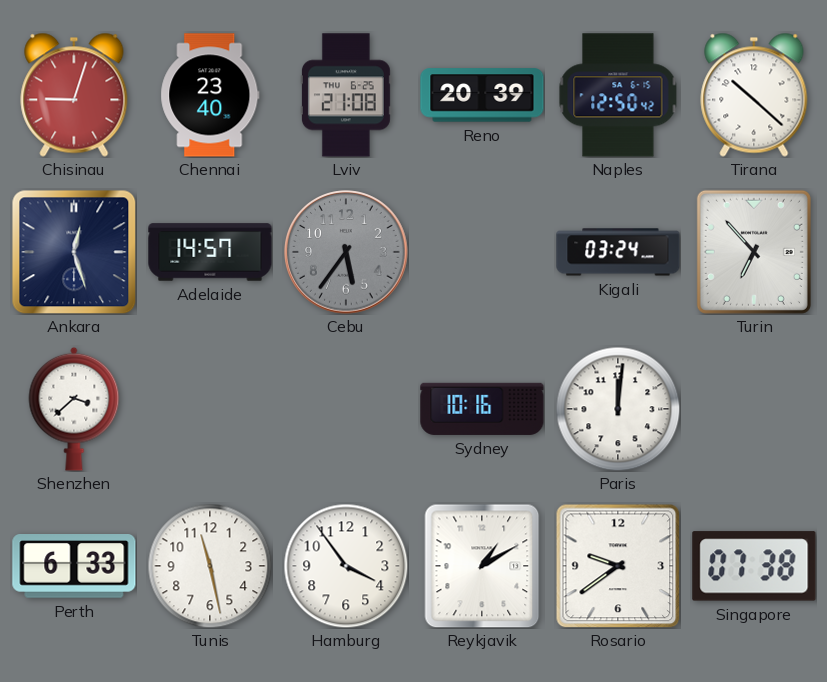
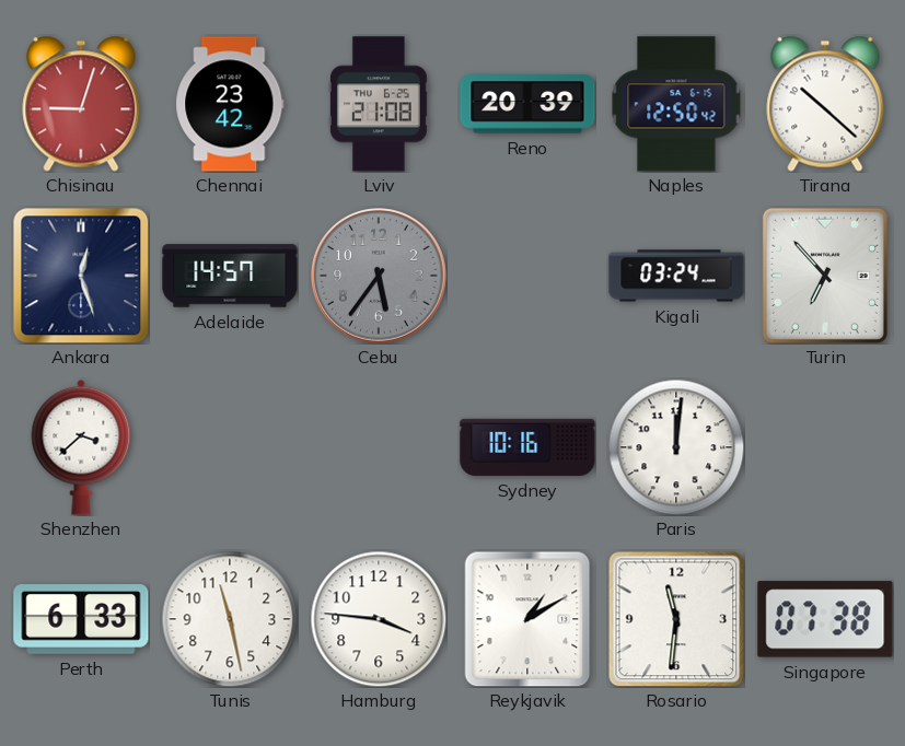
Chennai: 23:40 -> 23:42 (230, 104)
Hamburg: 3:54 -> 3:46 (379, 619)
Rosario: 9:39 -> 11:31 (676, 619)
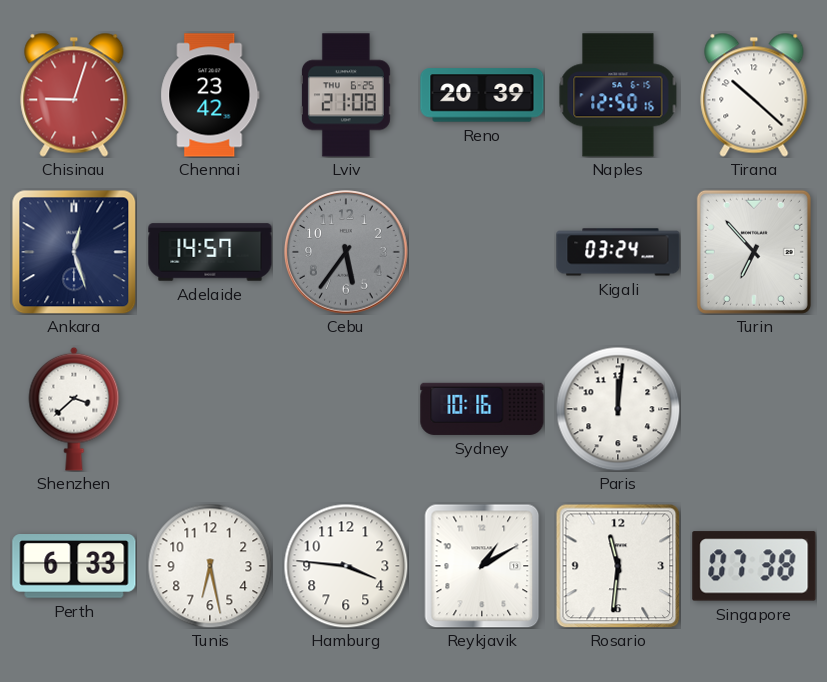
Naples: 12:50:42 -> 12:50:16 (618, 95)
Tunis: 11:28 -> 6:28 (210, 566)
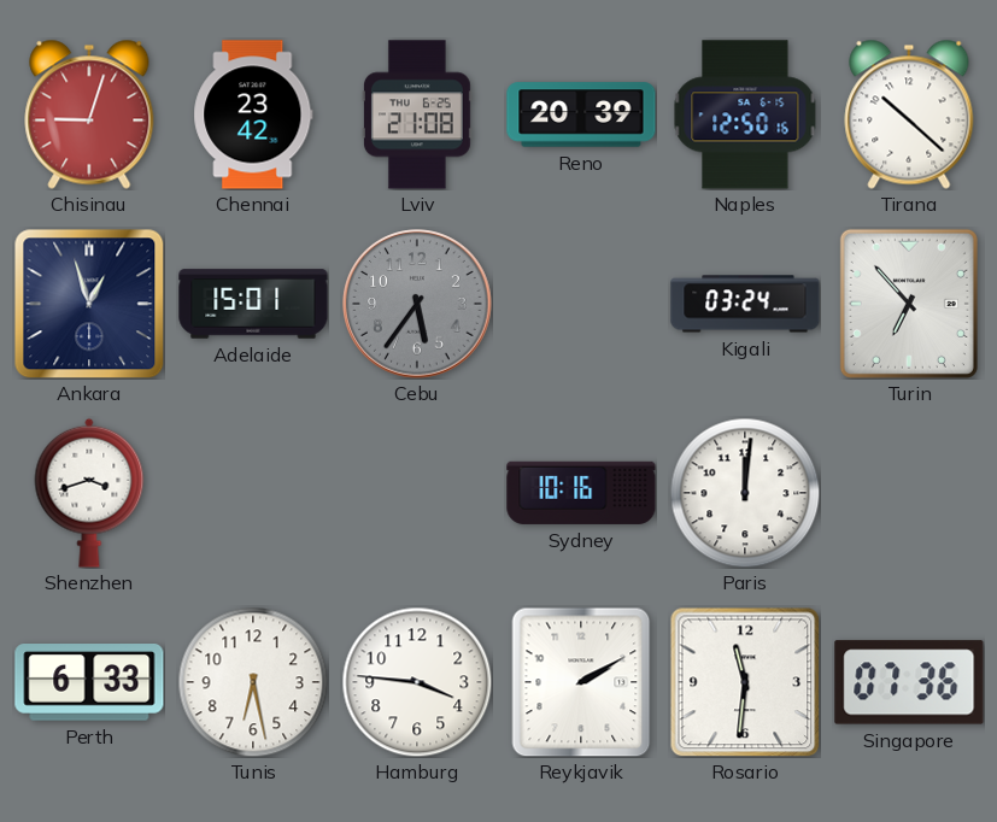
Ankara: 12:27 -> 12:57 (89, 304)
Adelaide: 14:57 -> 15:01 (253, 304)
Shenzhen: 3:38 -> 3:42 (89, 493)
Reykjavik: 1:10 -> 2:10 (581, 682)
Singapore: 07:38 -> 07:36 (909, 682)
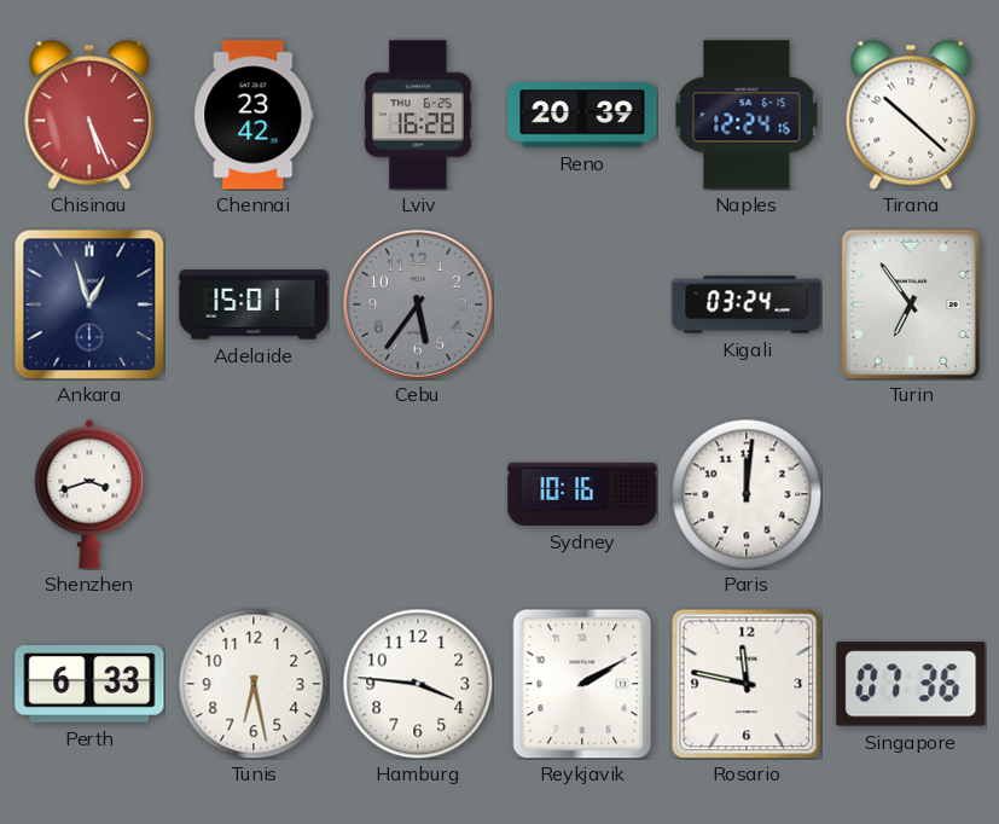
Chisinau: 9:03 -> 5:26 (89, 115)
Lviv: 21:08 -> 16:28 (418, 115)
Naples: 12:50 -> 12:24 (747, 115)
Turin: 6:53 -> 6:54 (911, 304)
Rosario: 11:31 -> 11:47 (747, 684)
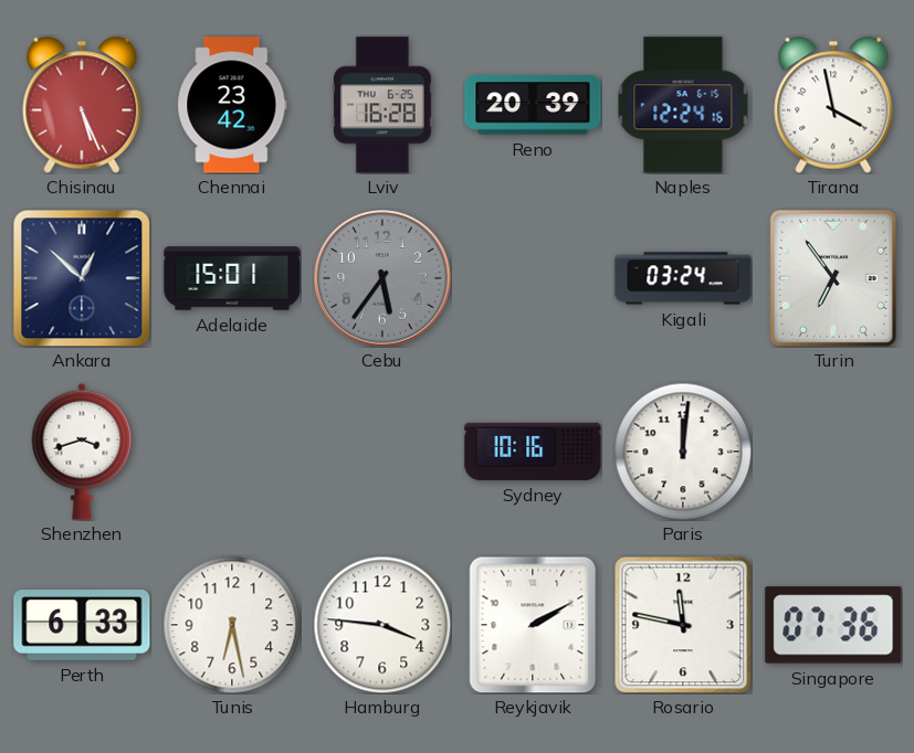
Tirana: 10:22 -> 3:58 (833, 105)
Ankara: 12:57 -> 12:52 (82, 278)
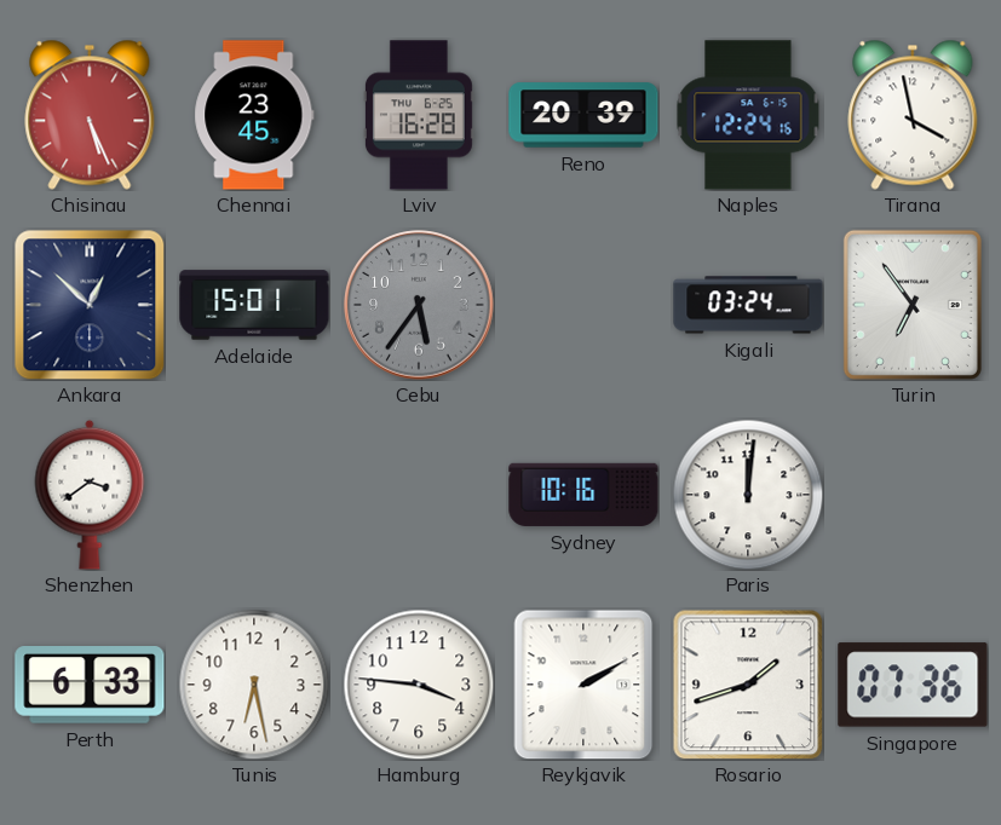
Chennai: 23:42 -> 23:45 (254, 115)
Shenzhen: 3:42 -> 3:39 (90, 495)
Rosario: 11:47 -> 1:42 (748, 685)
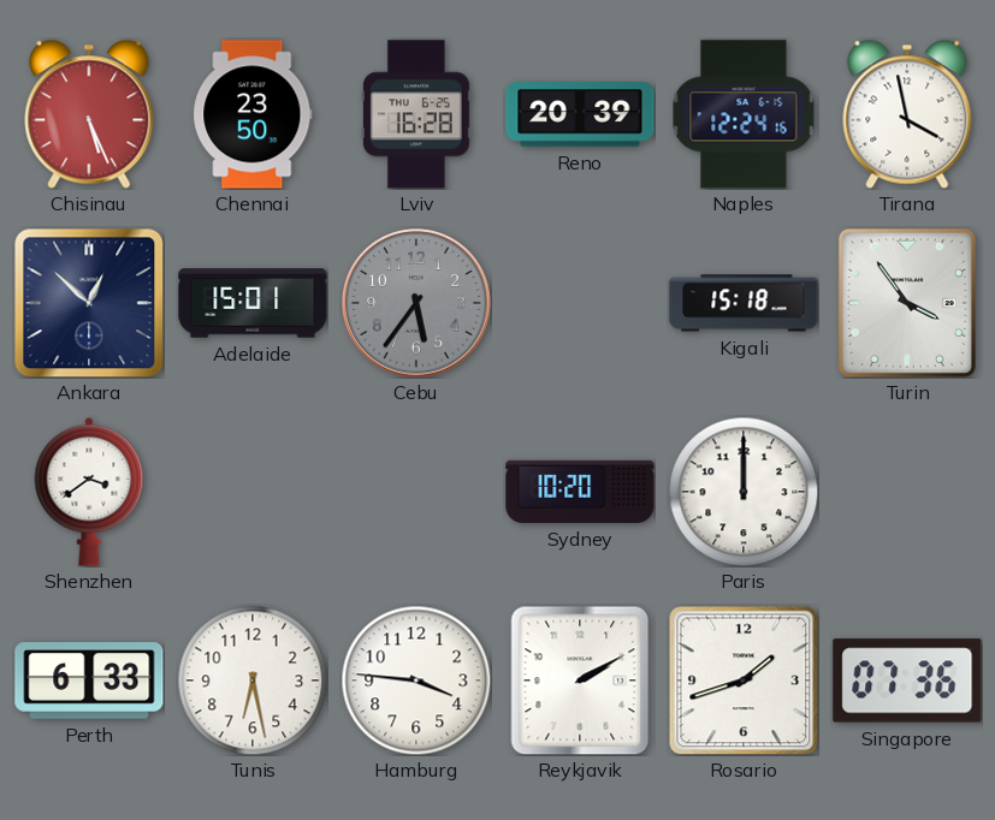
Chennai: 23:45 -> 23:50 (253, 114)
Kigali: 03:24 -> 15:18 (744, 303)
Turin: 6:54 -> 3:54 (907, 303)
Sydney: 10:16 -> 10:20 (580, 492)
Paris: 12:01 -> 12:00 (744, 492)
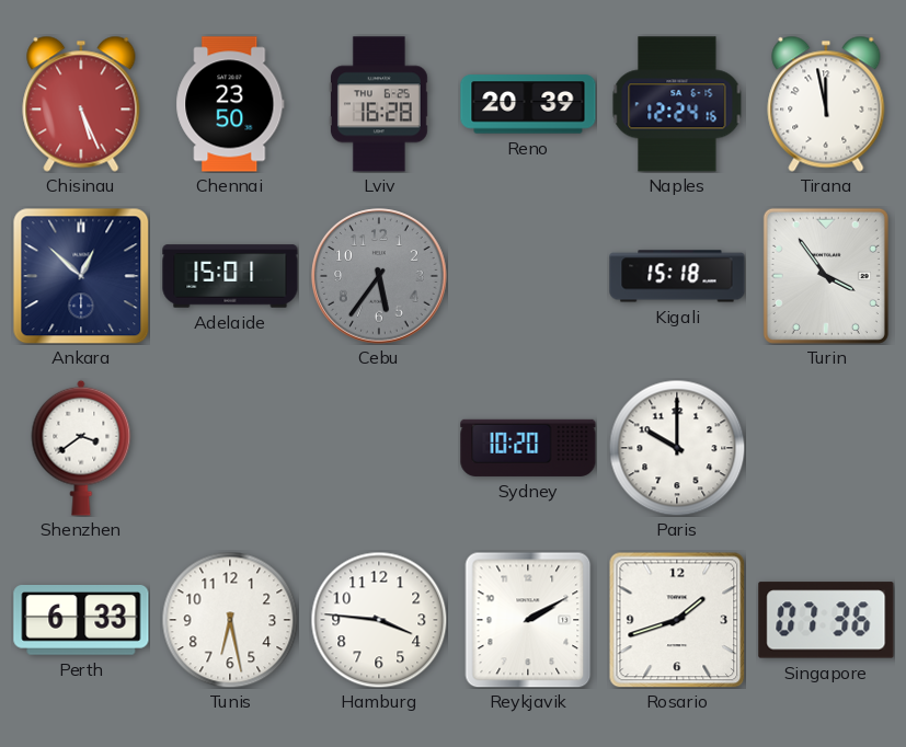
Tirana: 3:58 -> 11:58 (826, 104)
Paris: 12:00 -> 10:00 (677, 448)
